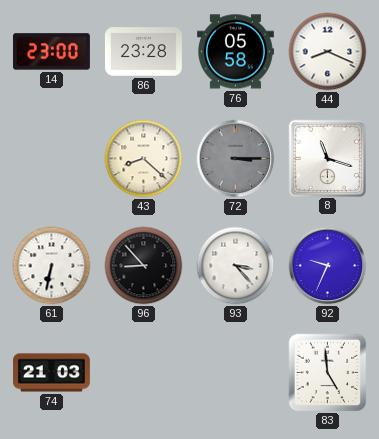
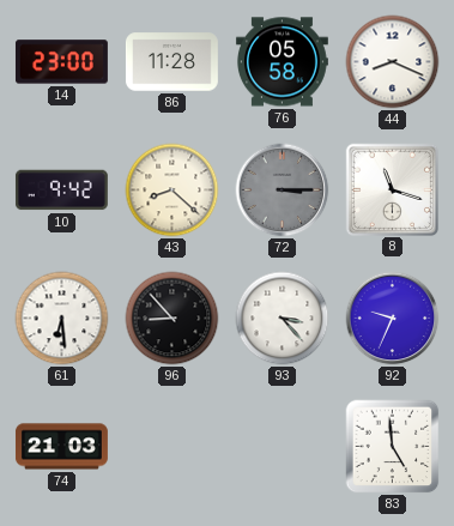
86: 23:28 -> 11:28 (171, 62)
10: none -> 9:42 (61, 191)
61: 6:32 -> 6:29 (62, 319)
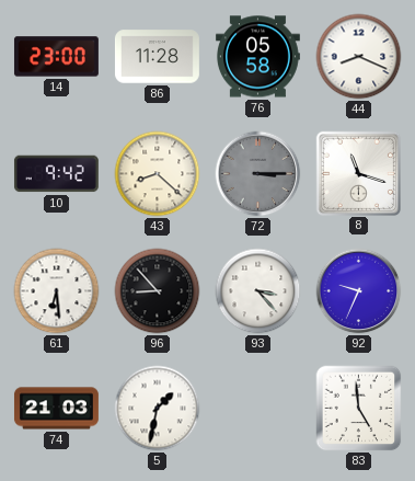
5: none -> 1:32 (158, 409)
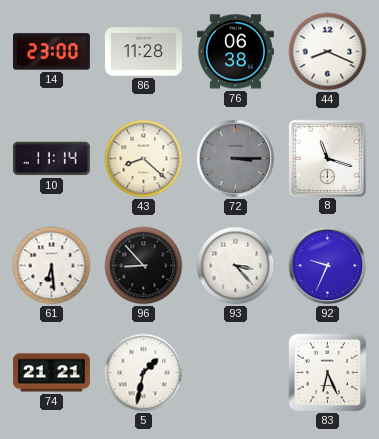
76: 05:58 -> 06:38 (235, 52)
10: 9:42 -> 11:14 (51, 159)
74: 21:03 -> 21:21 (51, 373)
83: 4:59 -> 6:26 (328, 373)
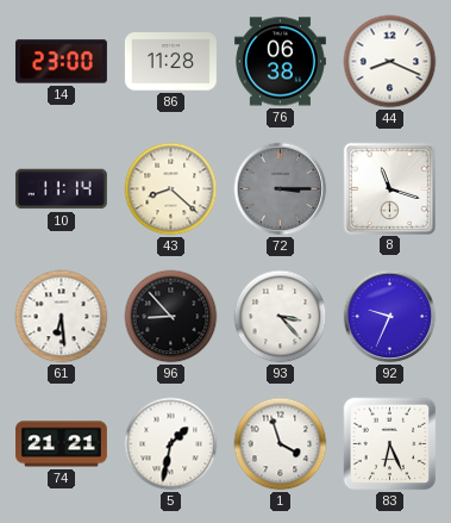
1: none -> 3:57 (281, 444)
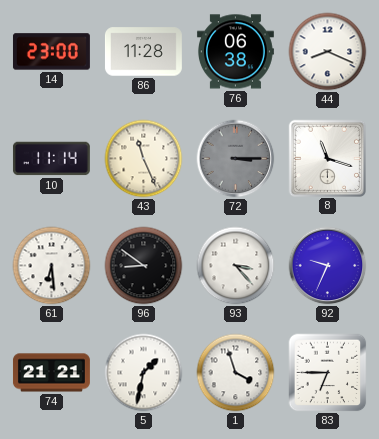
43: 8:22 -> 11:26 (144, 159)
96: 8:53 -> 8:51 (144, 266)
83: 6:26 -> 6:45 (328, 373)
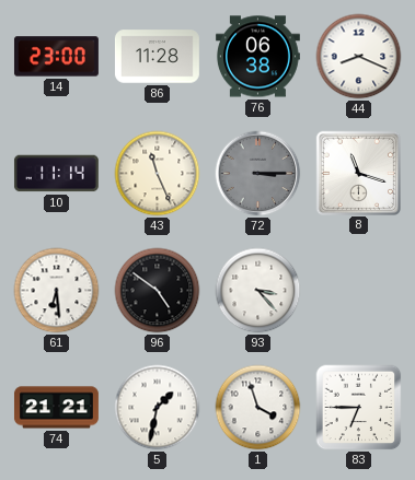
96: 8:51 -> 4:51 (158, 291)
92: 9:34 -> none (328, 266)
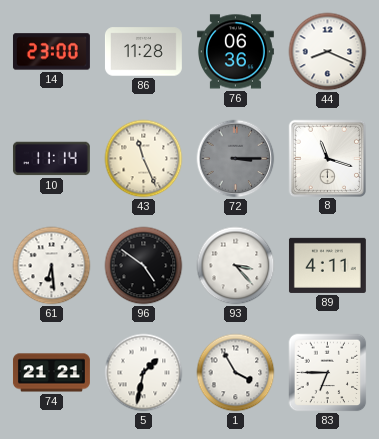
76: 06:38 -> 06:36 (235, 52)
89: none -> 4:11 (327, 265)
1: 3:57 -> 3:55 (236, 373)
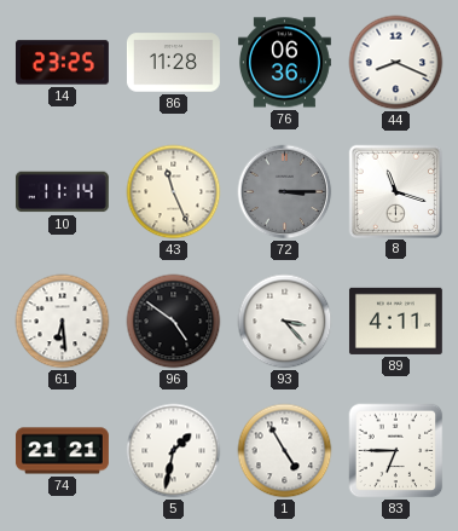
14: 23:00 -> 23:25 (62, 63)
1: 3:55 -> 4:55 (285, 451)
